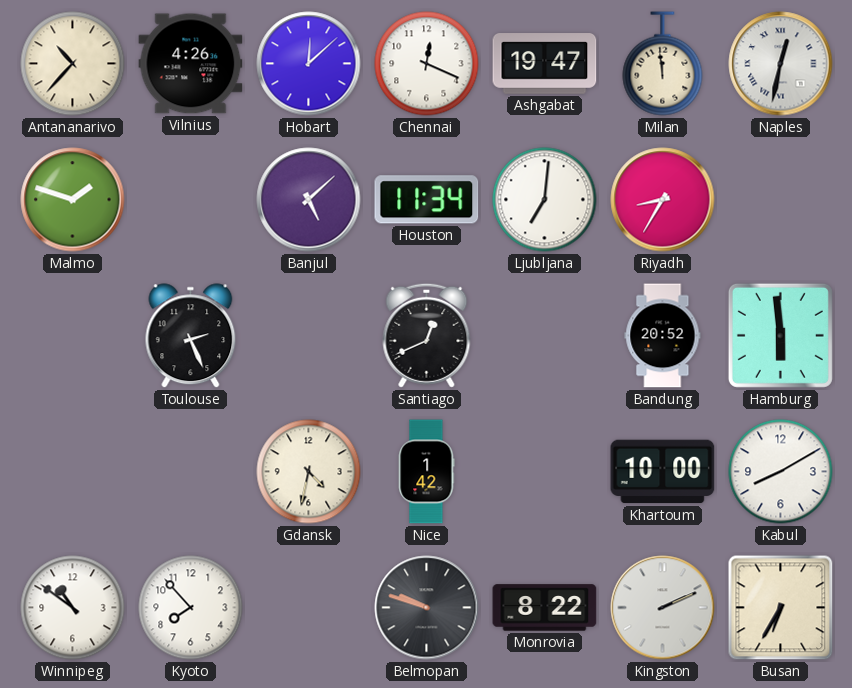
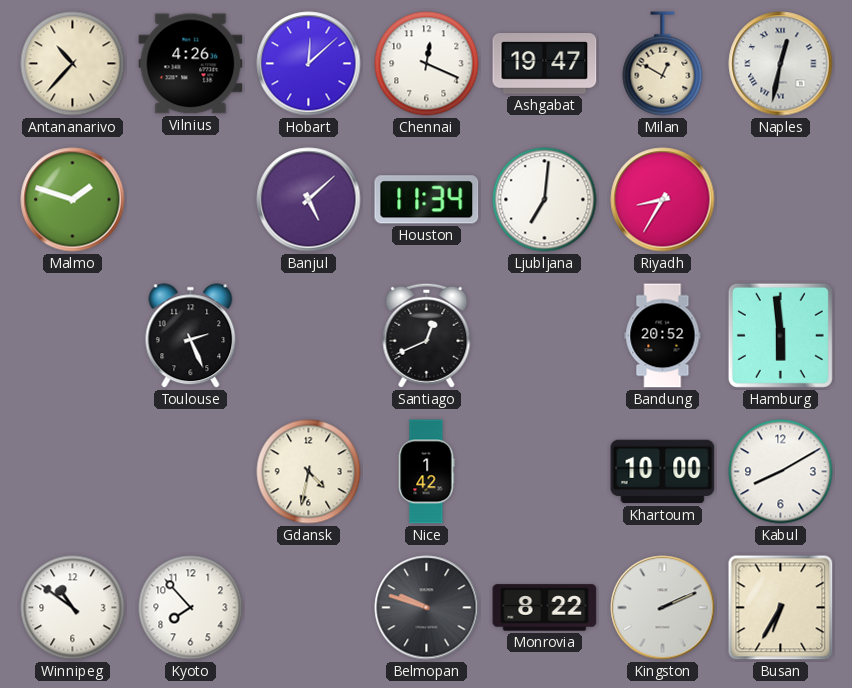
Milan: 11:59 -> 12:50 (663, 64)
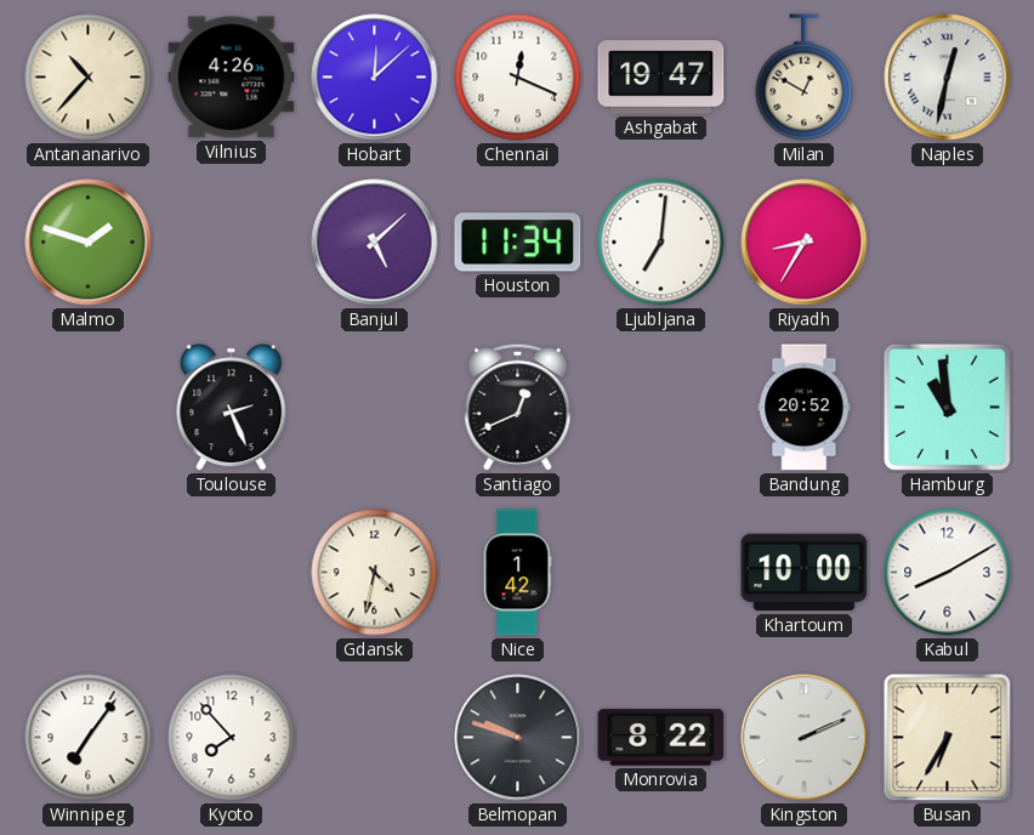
Hamburg: 5:59 -> 10:59 (947, 407)
Winnipeg: 10:51 -> 7:06 (89, 738)
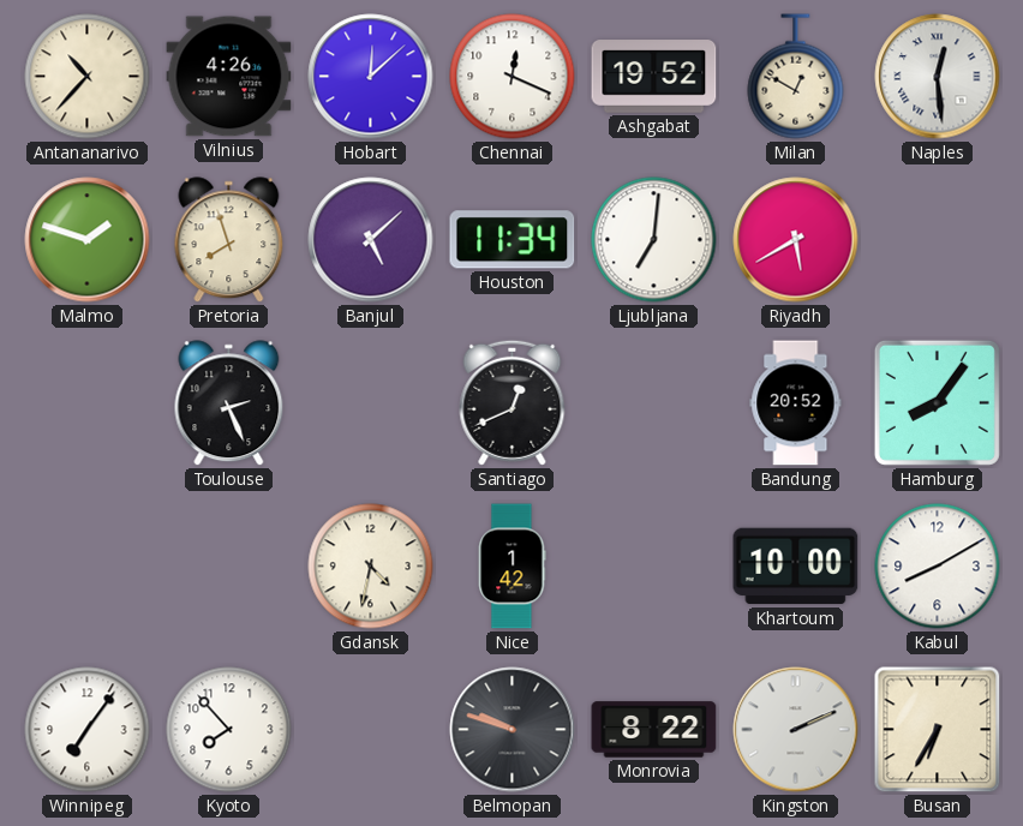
Ashgabat: 19:47 -> 19:52 (654, 77)
Naples: 12:32 -> 12:29 (938, 77)
Pretoria: none -> 7:57 (229, 240)
Riyadh: 8:35 -> 5:40 (796, 240)
Hamburg: 10:59 -> 8:06 (937, 402)
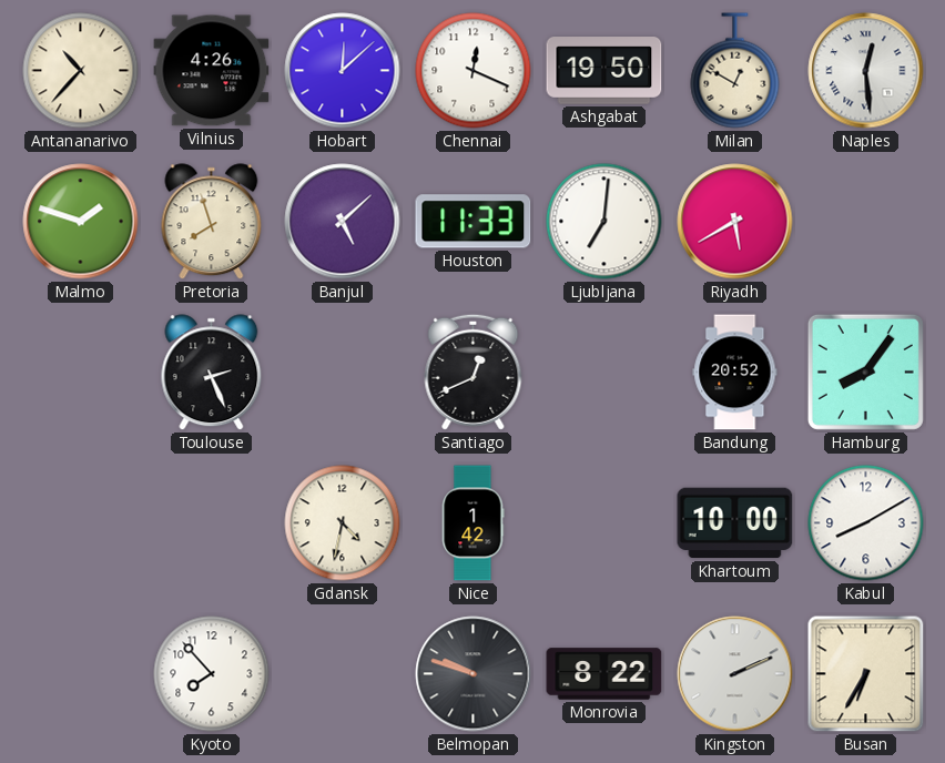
Ashgabat: 19:52 -> 19:50 (604, 71)
Houston: 11:34 -> 11:33 (474, 222)
Winnipeg: 7:06 -> none (88, 730)
